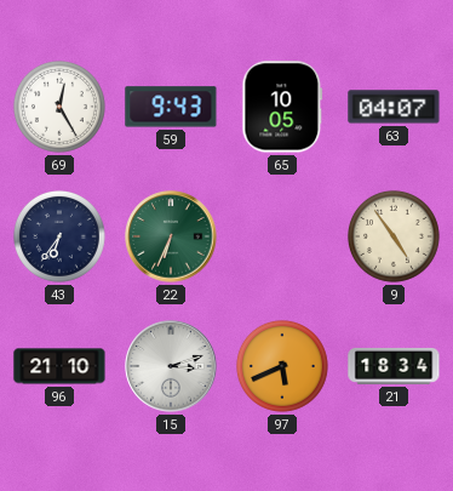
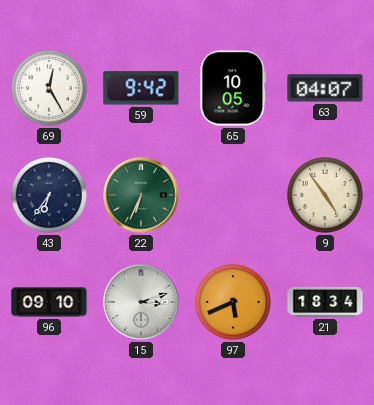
59: 9:43 -> 9:42 (141, 88)
96: 21:10 -> 09:10 (49, 302)
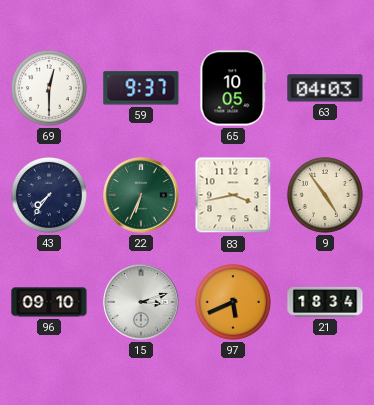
69: 12:25 -> 12:30 (49, 88)
59: 9:42 -> 9:37 (141, 88)
63: 04:07 -> 04:03 (325, 88)
43: 6:36 -> 7:36 (49, 195)
83: none -> 3:43 (233, 195)
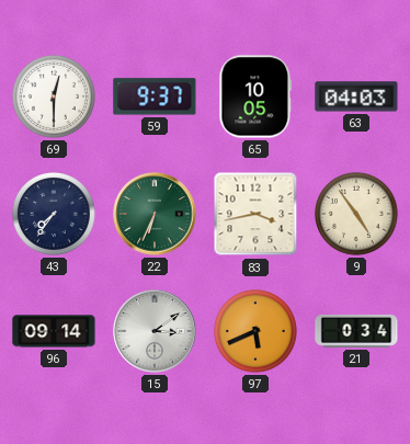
96: 09:10 -> 09:14 (54, 331)
15: 3:12 -> 3:09 (155, 331)
21: 18:34 -> 0:34 (356, 331)
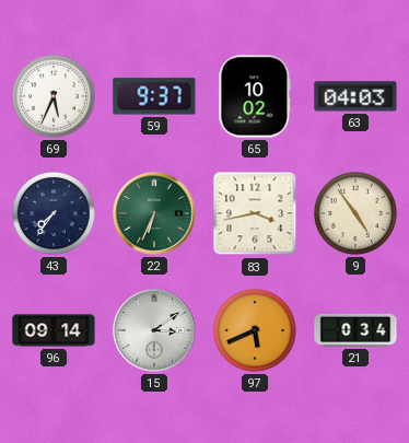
69: 12:30 -> 5:34 (54, 96)
65: 10:05 -> 10:02 (255, 96)
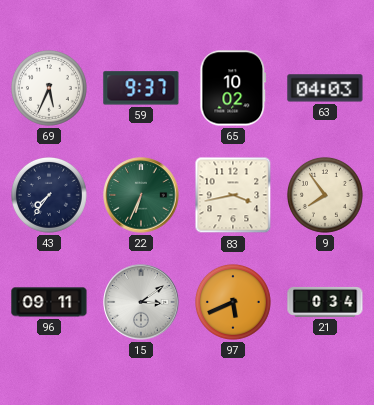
9: 4:54 -> 7:54 (325, 195)
96: 09:14 -> 09:11 (49, 302)
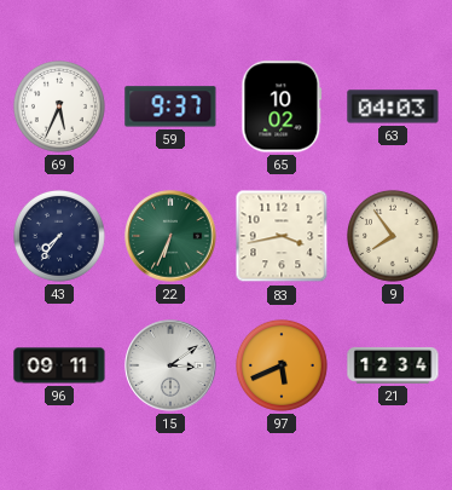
21: 0:34 -> 12:34 (393, 365)
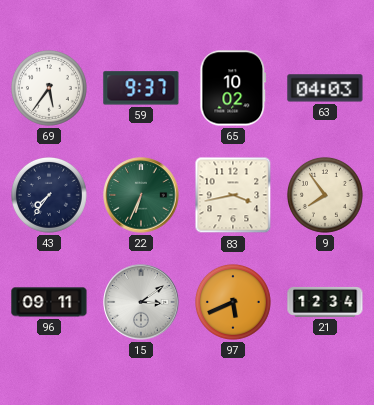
69: 5:34 -> 5:36 (49, 88)
